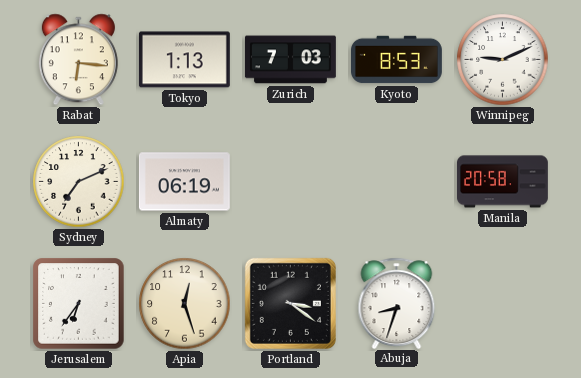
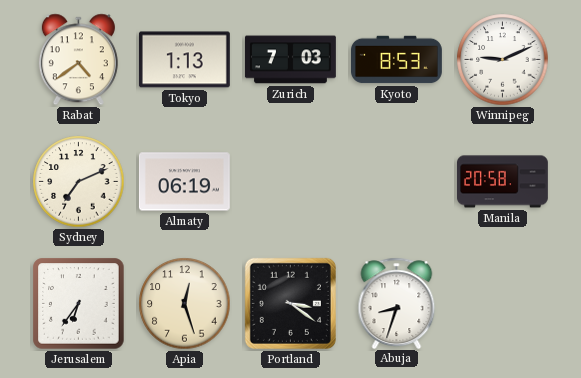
Rabat: 6:16 -> 4:39 (78, 60)
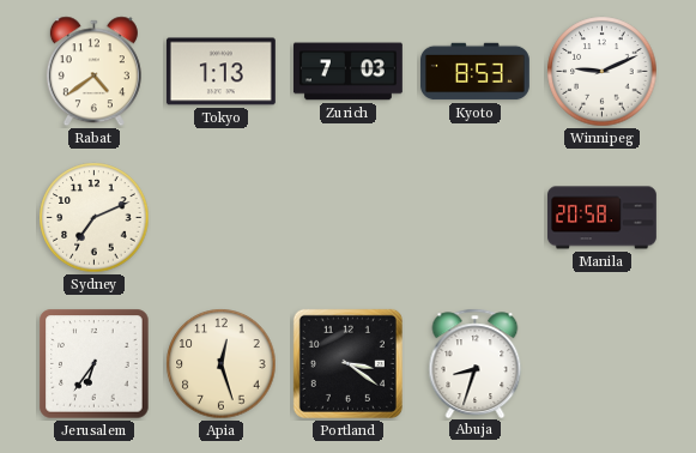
Almaty: 06:19 -> none (184, 182)
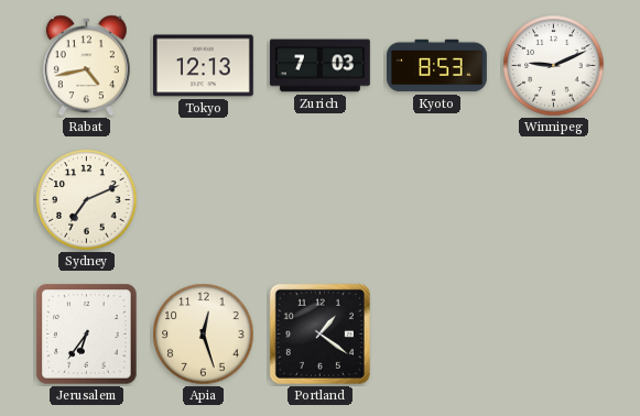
Rabat: 4:39 -> 4:43 (86, 66)
Tokyo: 1:13 -> 12:13 (203, 66)
Manila: 20:58 -> none (603, 218)
Portland: 3:21 -> 1:21 (319, 333)
Abuja: 8:33 -> none (476, 363)
